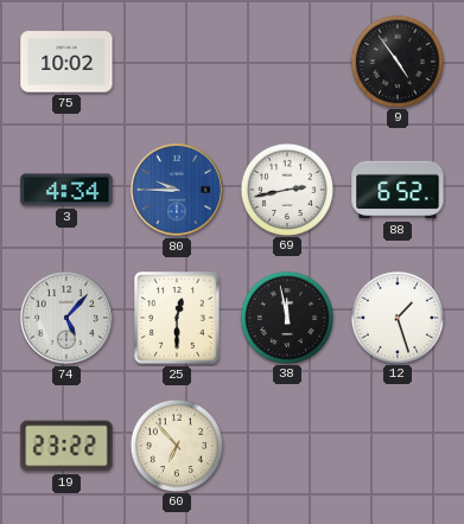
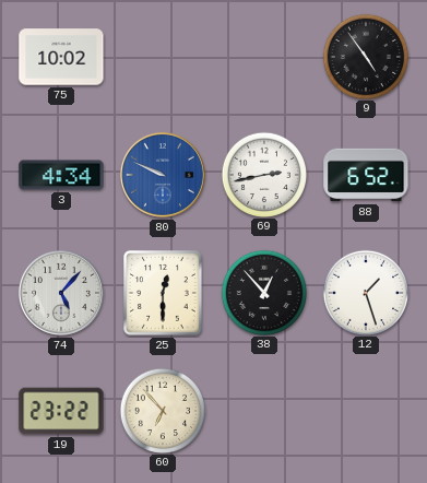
80: 9:45 -> 9:49 (163, 175)
38: 11:58 -> 12:53 (263, 292)
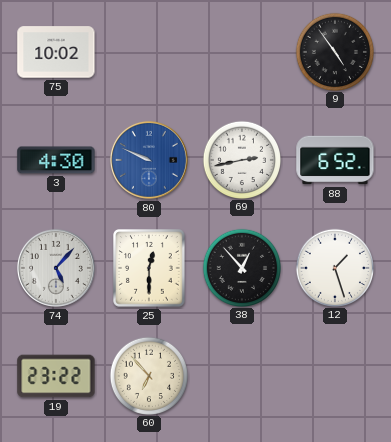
3: 4:34 -> 4:30 (56, 160)
